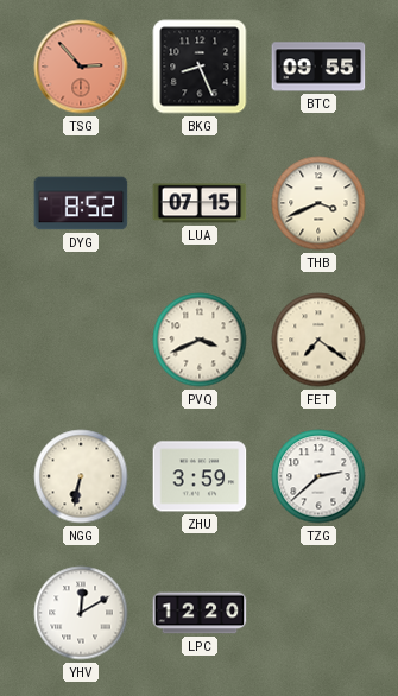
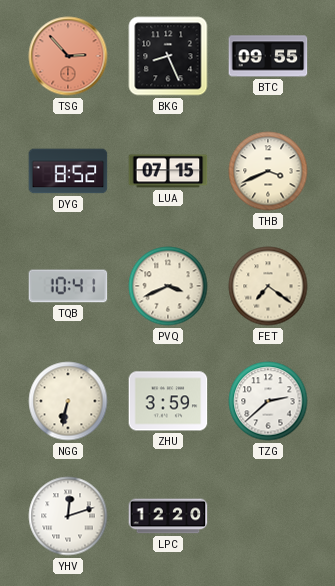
TQB: none -> 10:41 (68, 286)
YHV: 12:10 -> 12:12 (68, 516)
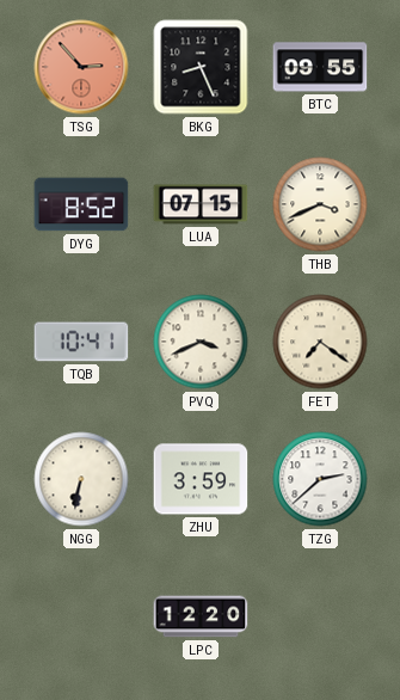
YHV: 12:12 -> none (68, 516)
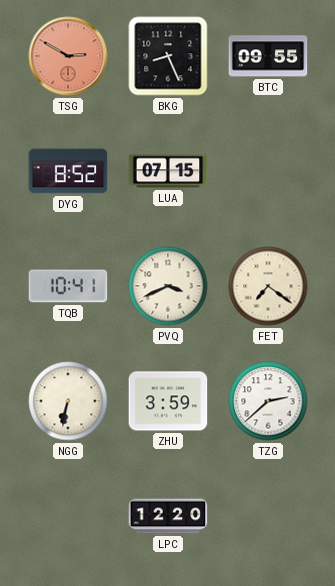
TSG: 2:53 -> 2:50 (68, 56)
THB: 3:41 -> none (320, 204)
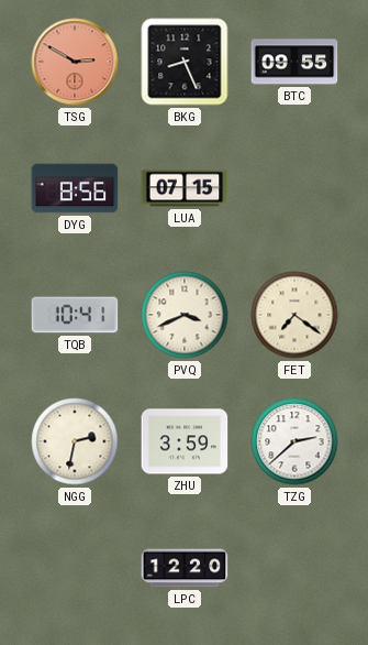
DYG: 8:52 -> 8:56 (75, 188)
NGG: 6:32 -> 2:32 (75, 441)
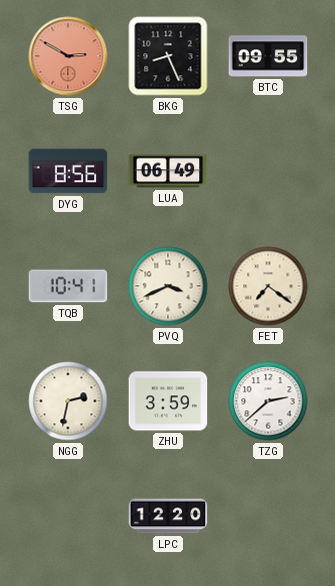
LUA: 07:15 -> 06:49 (168, 171)
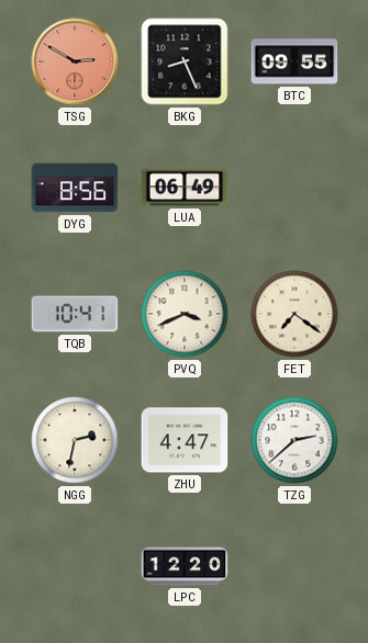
ZHU: 3:59 -> 4:47 (185, 440)
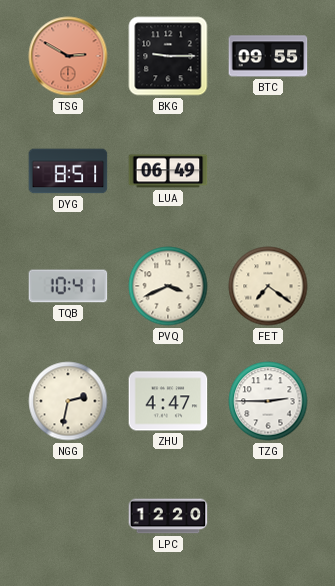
BKG: 8:26 -> 9:15 (168, 56)
DYG: 8:56 -> 8:51 (68, 171)
TZG: 2:38 -> 2:45 (268, 401)
